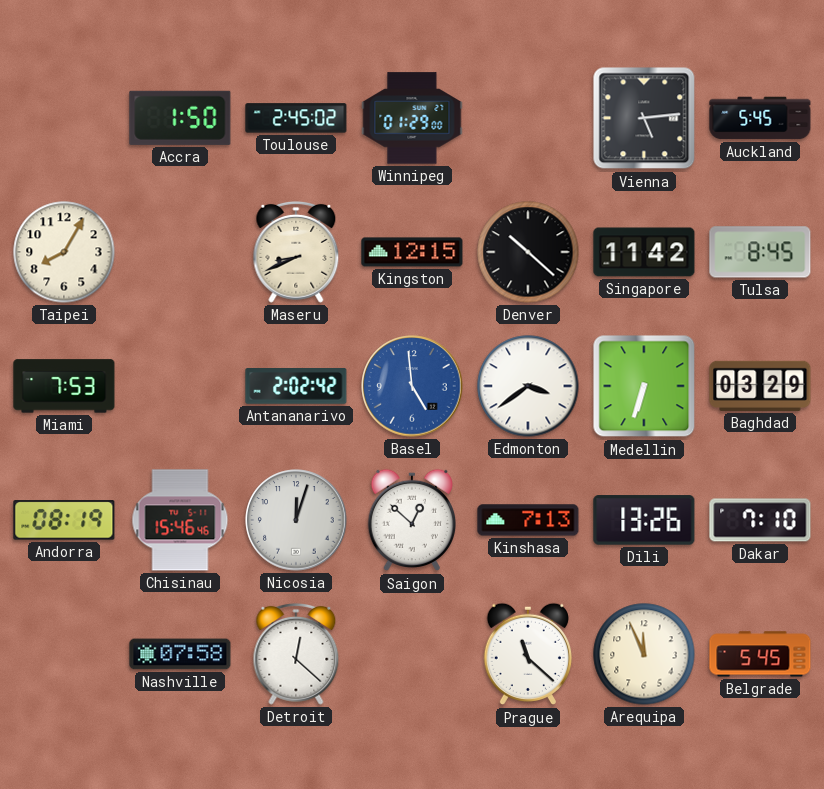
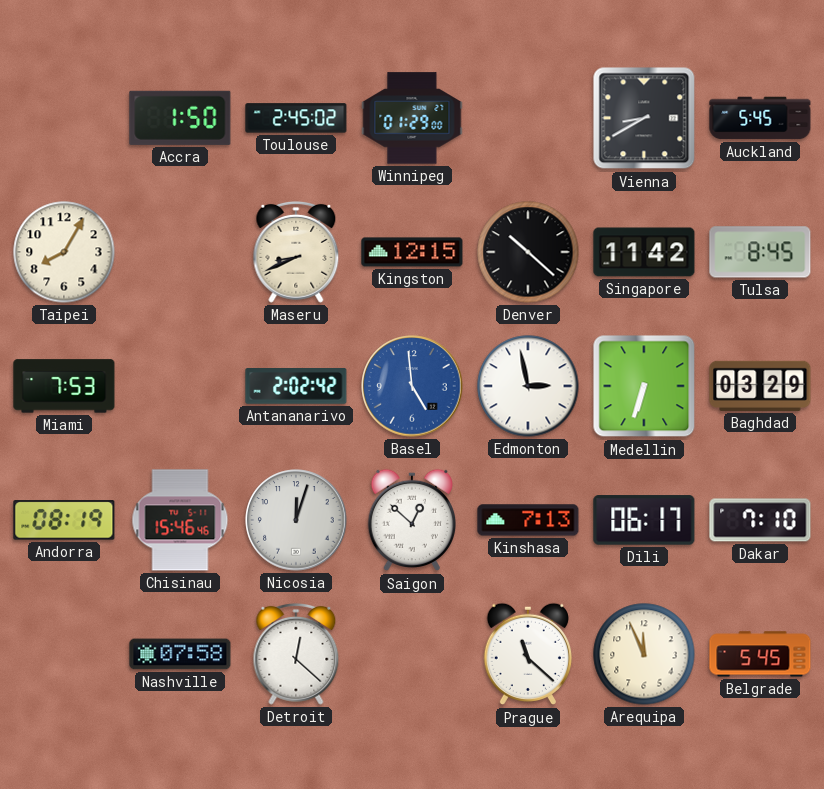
Vienna: 5:14 -> 8:40 (644, 118)
Edmonton: 3:39 -> 2:58 (528, 386)
Dili: 13:26 -> 06:17 (644, 520)
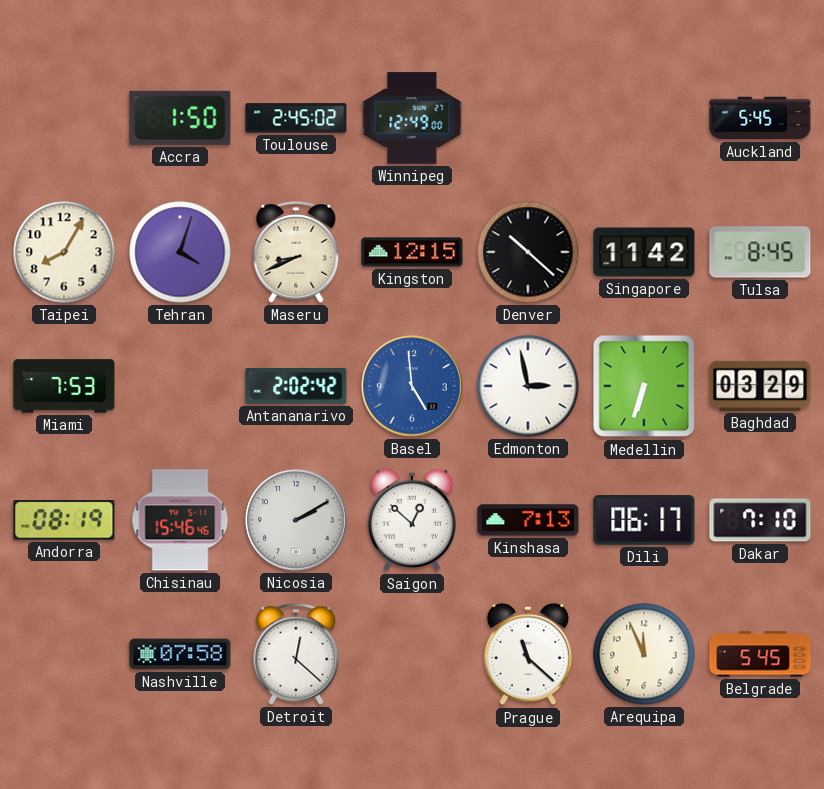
Winnipeg: 01:29 -> 12:49 (412, 118)
Vienna: 8:40 -> none (644, 118)
Tehran: none -> 4:03 (180, 252)
Nicosia: 12:03 -> 2:10 (296, 520)
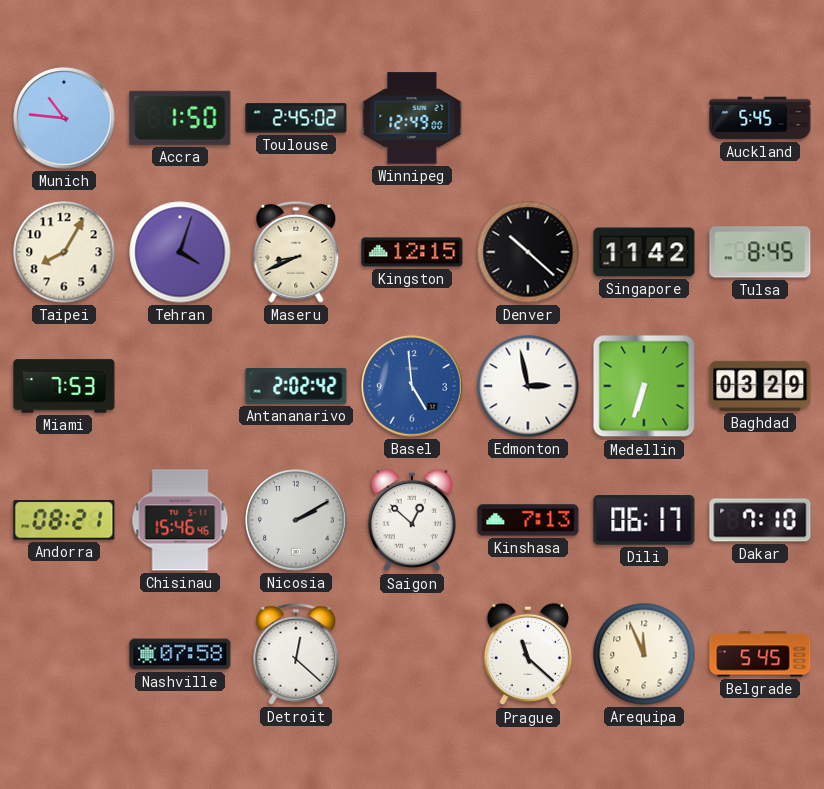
Munich: none -> 10:46 (64, 118)
Andorra: 08:19 -> 08:21 (64, 520)
